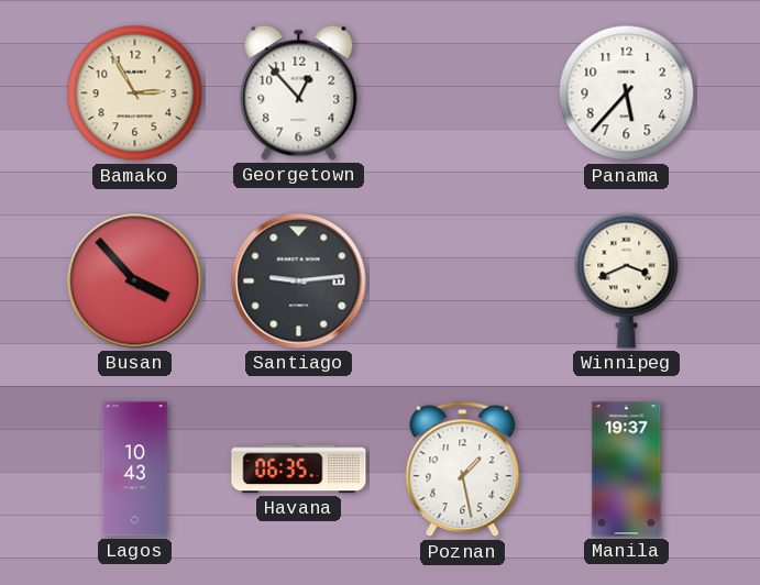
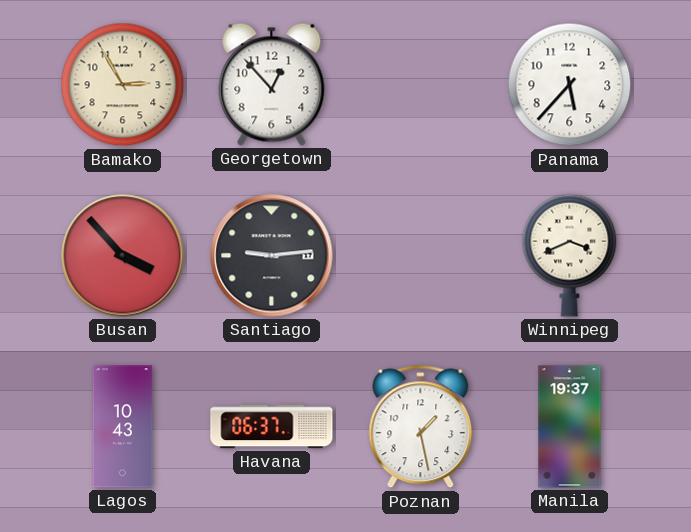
Havana: 06:35 -> 06:37 (272, 427)
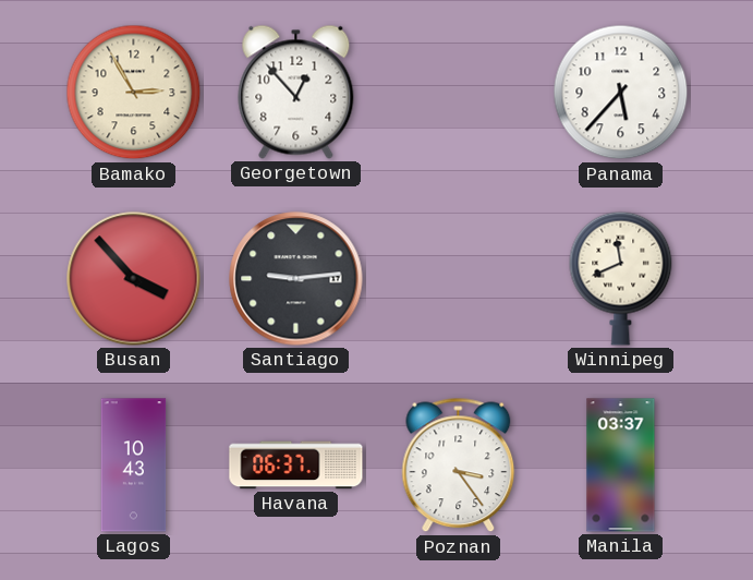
Winnipeg: 3:41 -> 11:41 (621, 278)
Poznan: 1:28 -> 3:24 (459, 466)
Manila: 19:37 -> 03:37 (621, 466)
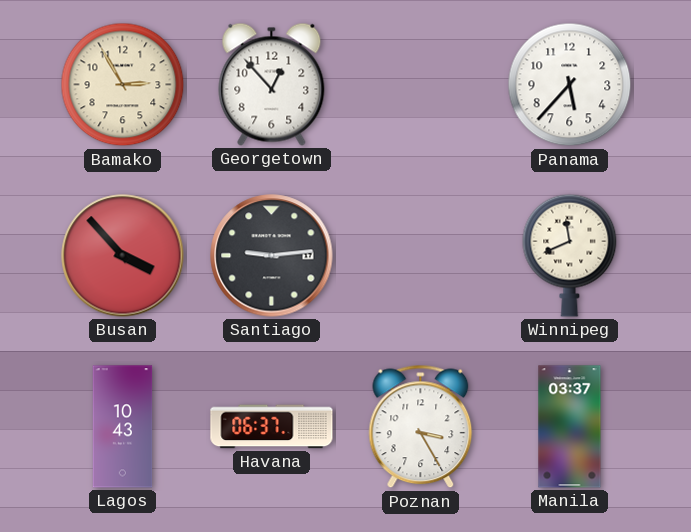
Poznan: 3:24 -> 3:25 (421, 427)
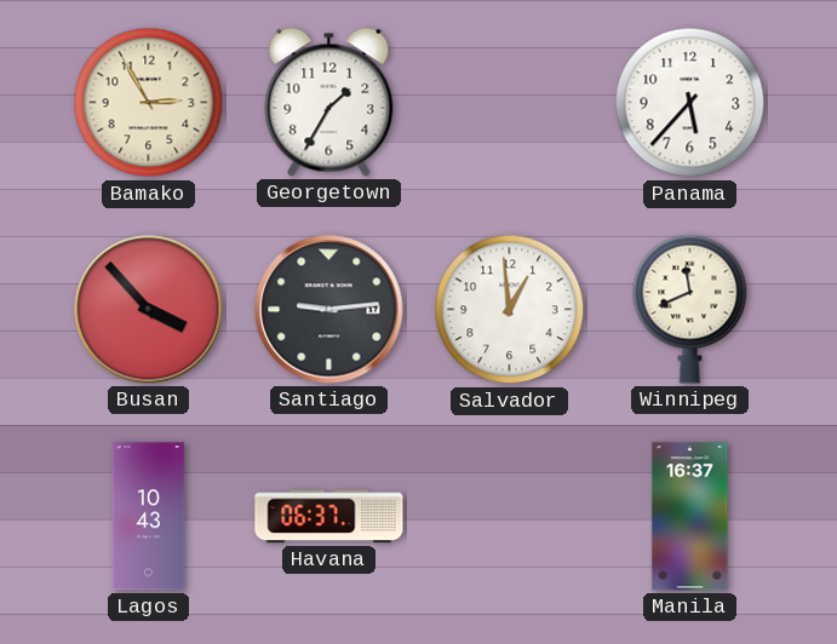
Georgetown: 12:53 -> 1:35 (329, 102)
Salvador: none -> 12:59 (510, 310)
Poznan: 3:25 -> none (421, 427)
Manila: 03:37 -> 16:37 (690, 517)
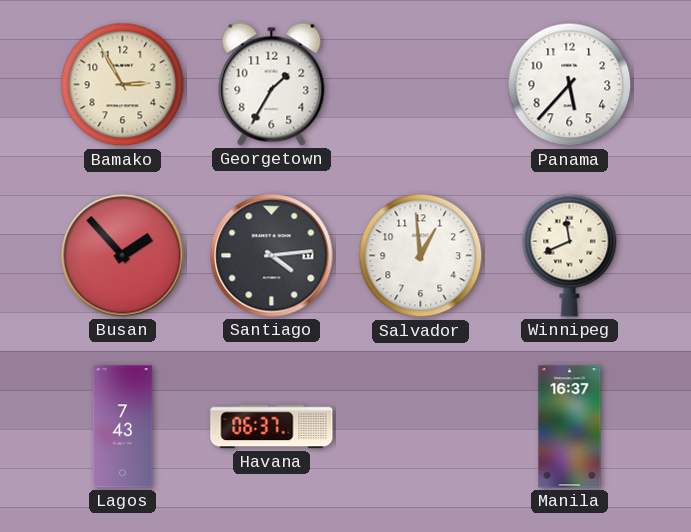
Busan: 3:53 -> 1:53 (123, 256)
Santiago: 9:14 -> 4:14 (272, 256)
Lagos: 10:43 -> 7:43 (123, 427)
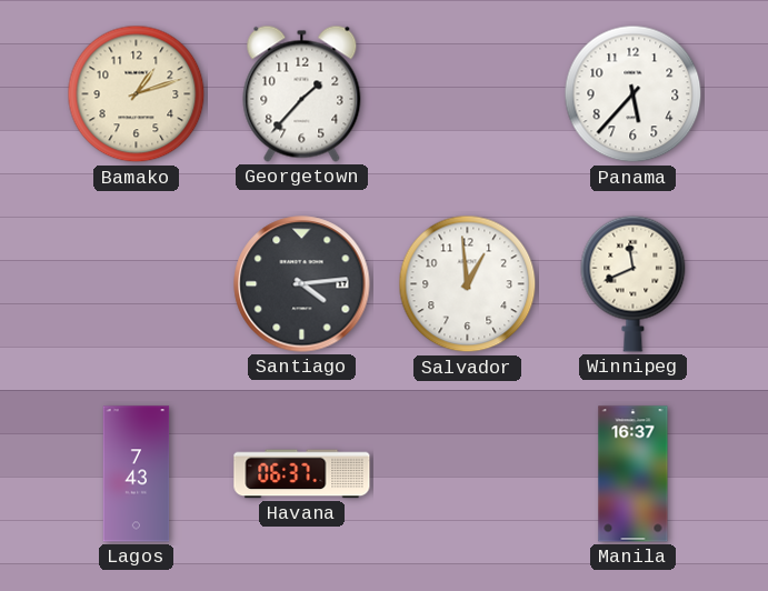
Bamako: 2:55 -> 1:12 (137, 94)
Georgetown: 1:35 -> 1:37 (302, 93)
Busan: 1:53 -> none (123, 256)
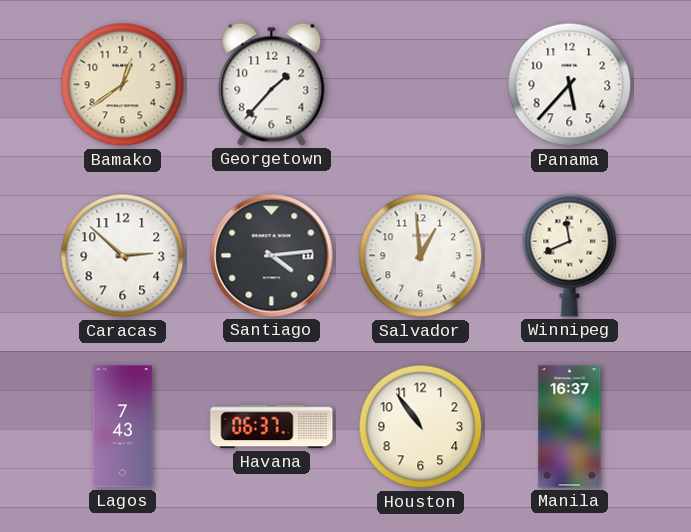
Bamako: 1:12 -> 12:39 (123, 85)
Caracas: none -> 2:52 (123, 256)
Houston: none -> 10:54 (421, 427)
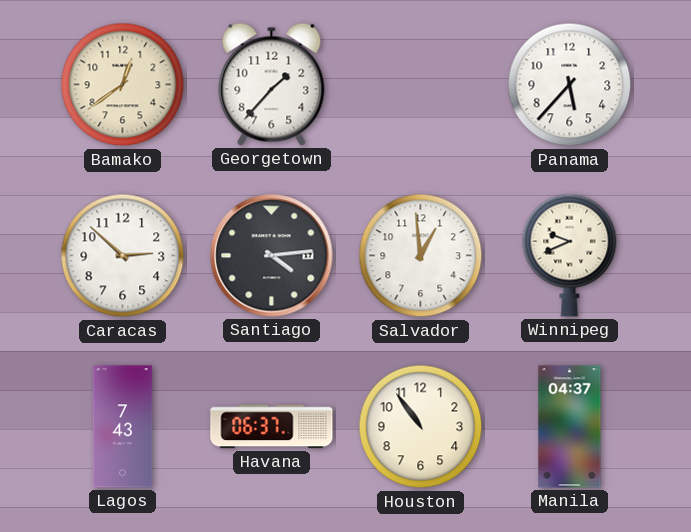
Winnipeg: 11:41 -> 9:41 (570, 255)
Manila: 16:37 -> 04:37 (570, 427)
